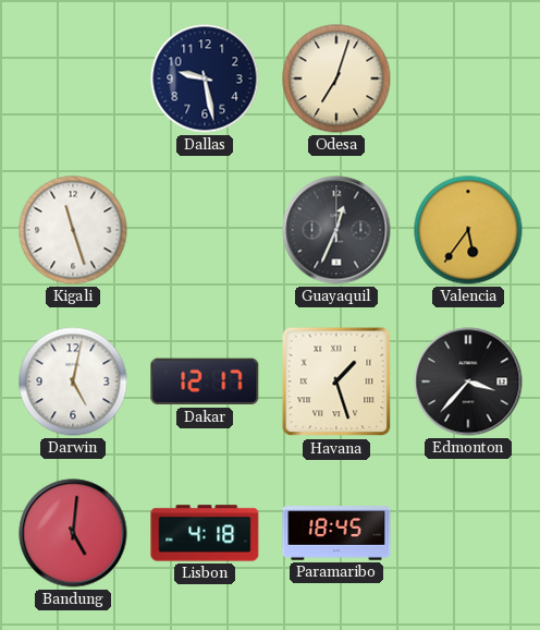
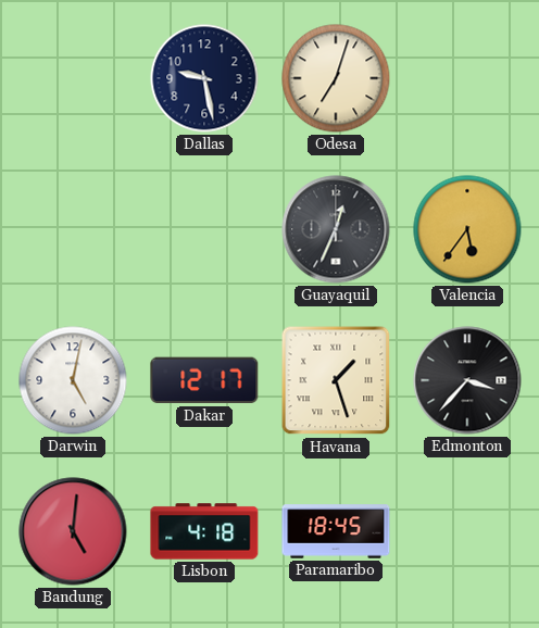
Kigali: 11:27 -> none (73, 230)
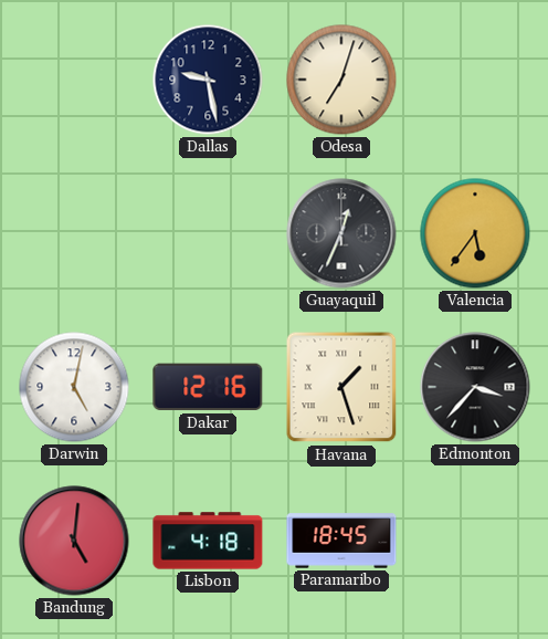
Dakar: 12:17 -> 12:16 (208, 387)
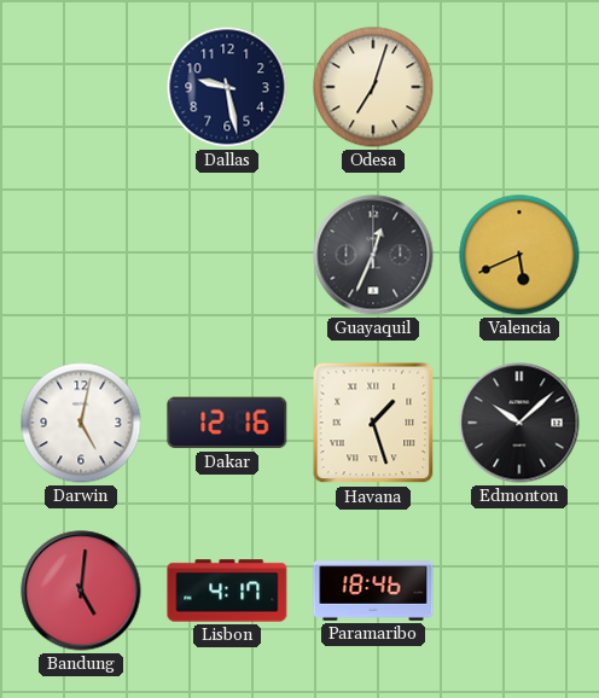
Valencia: 5:36 -> 5:41 (519, 255)
Edmonton: 3:37 -> 10:08 (519, 423)
Lisbon: 4:18 -> 4:17 (227, 591)
Paramaribo: 18:45 -> 18:46 (373, 591)
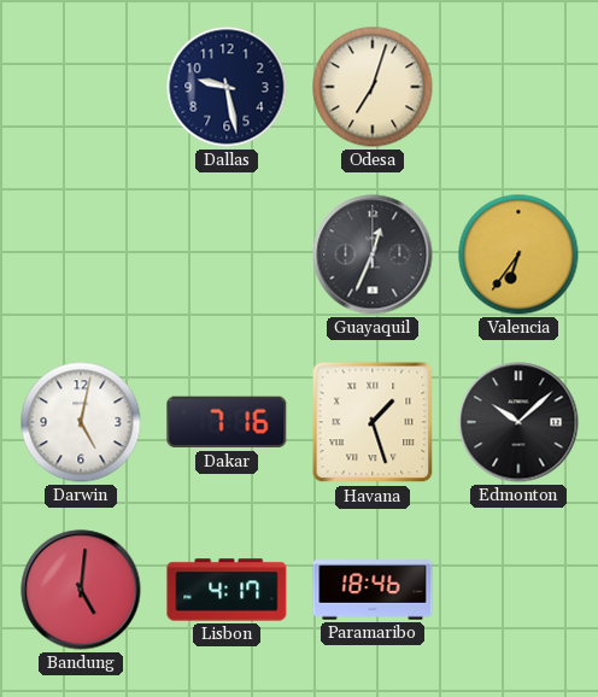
Valencia: 5:41 -> 6:36 (518, 254)
Dakar: 12:16 -> 7:16 (227, 422)
